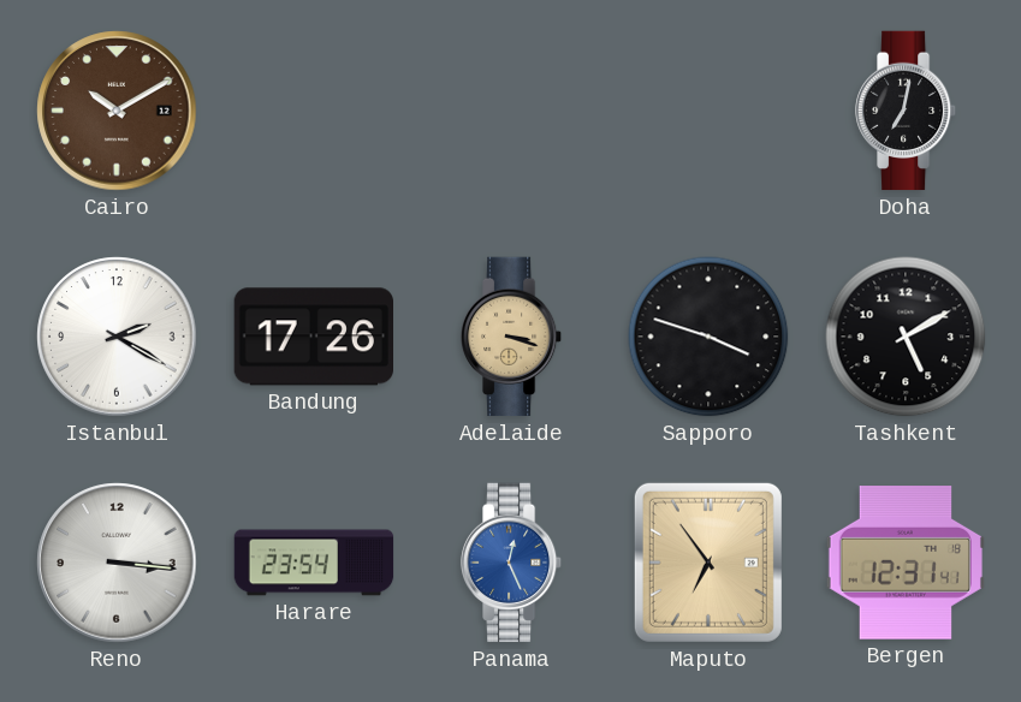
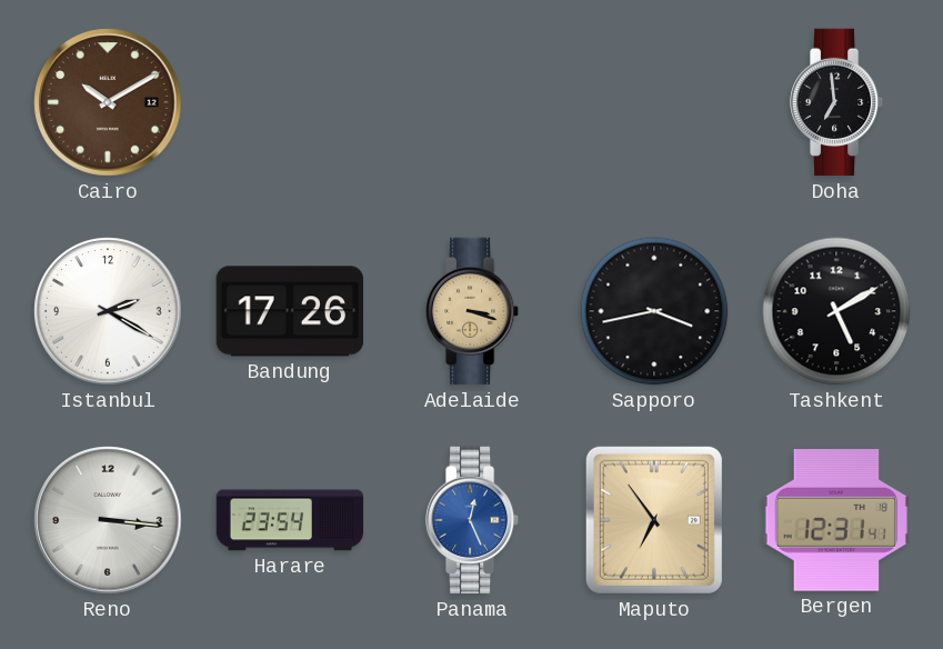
Doha: 7:02 -> 6:59 (836, 102)
Sapporo: 3:48 -> 3:43 (654, 311)
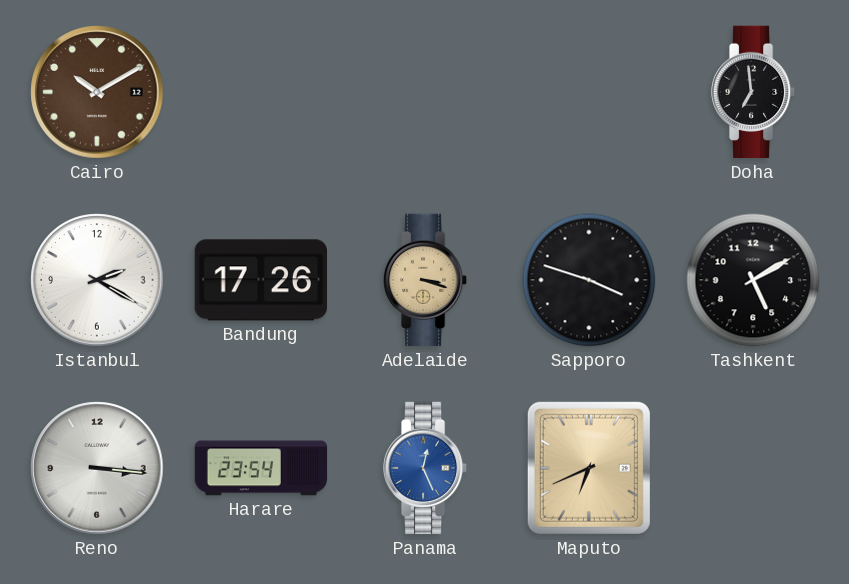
Sapporo: 3:43 -> 3:48 (589, 280)
Maputo: 6:54 -> 6:41 (589, 468)
Bergen: 12:31 -> none (835, 521)
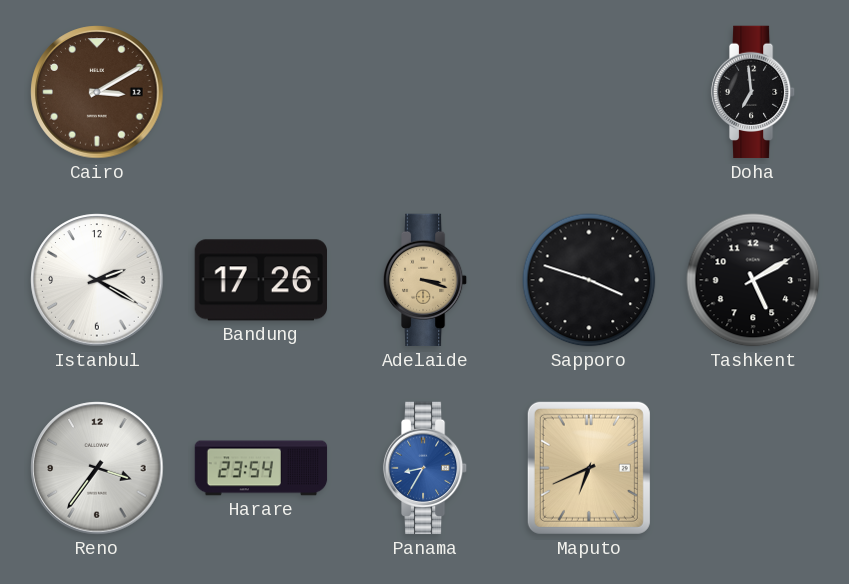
Cairo: 10:10 -> 3:10 (97, 92)
Reno: 3:16 -> 3:36 (97, 468)
Panama: 12:26 -> 8:35 (425, 468)
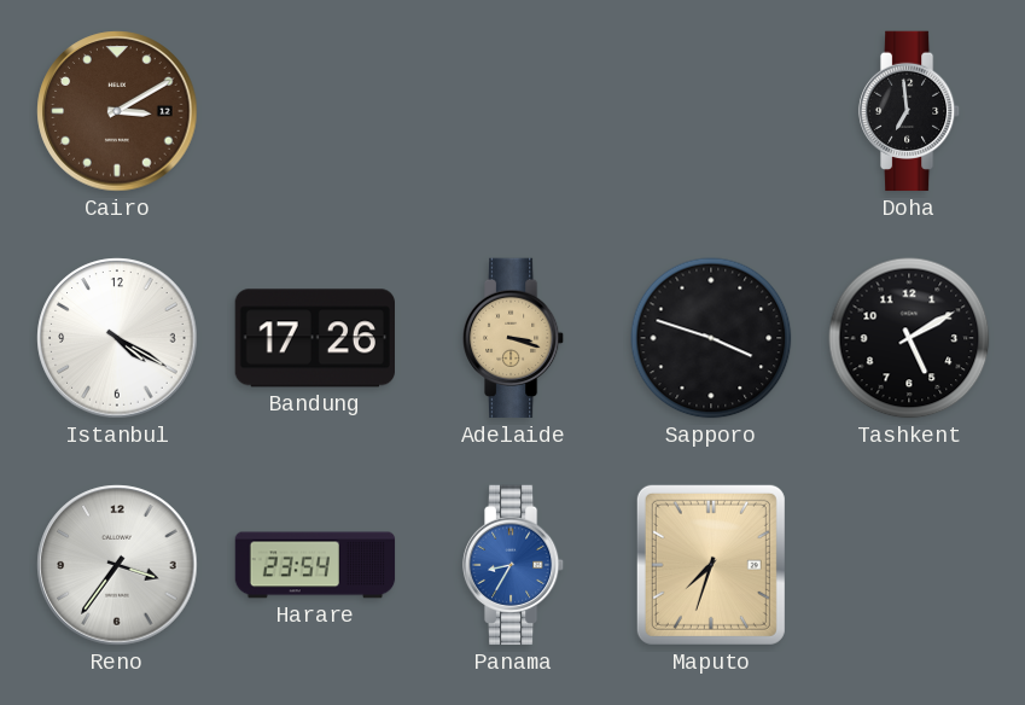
Istanbul: 2:20 -> 4:20 (117, 338)
Maputo: 6:41 -> 7:33 (711, 565)
